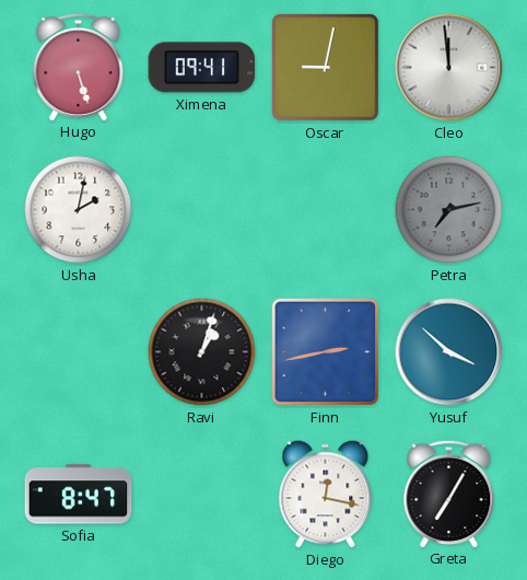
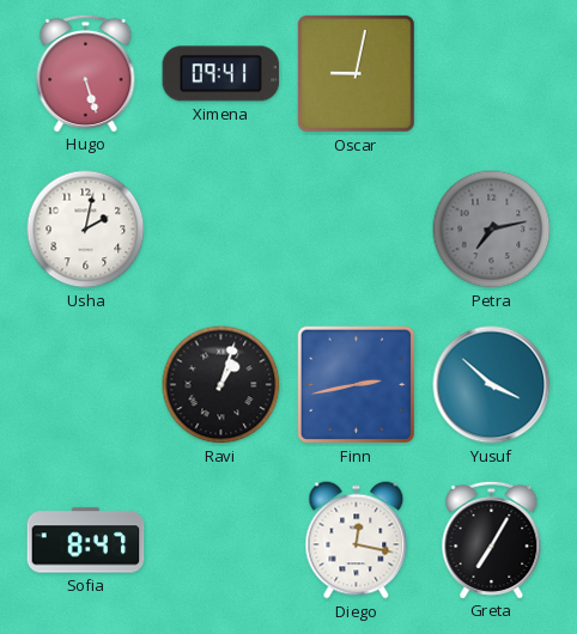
Cleo: 11:59 -> none (449, 68)
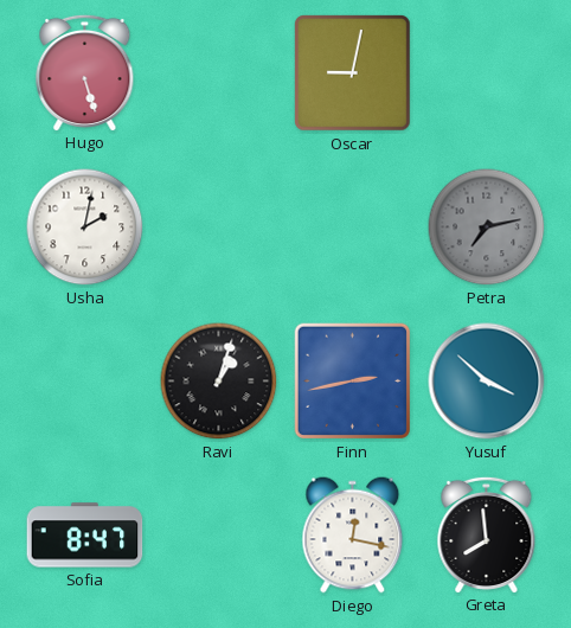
Ximena: 09:41 -> none (221, 74)
Greta: 7:05 -> 7:59 (487, 534)
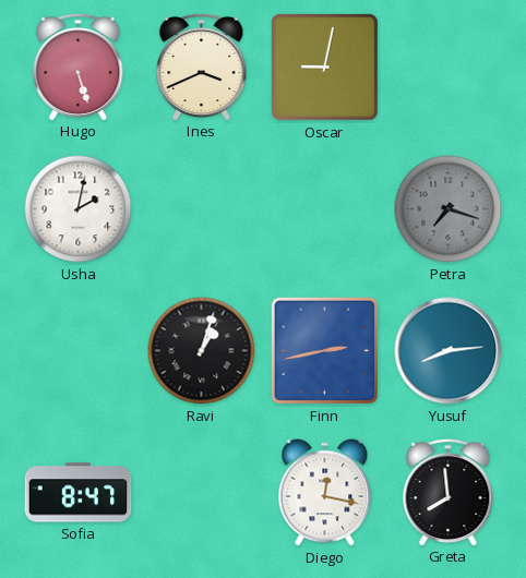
Ines: none -> 3:41 (202, 67)
Petra: 7:13 -> 7:18 (449, 209)
Yusuf: 3:52 -> 8:14 (449, 351)
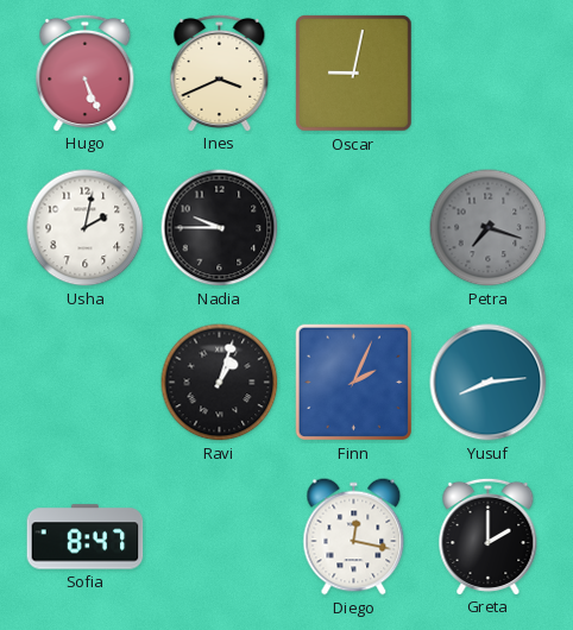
Hugo: 5:27 -> 5:26 (86, 73)
Nadia: none -> 9:45 (220, 228)
Finn: 2:43 -> 2:04 (354, 383)
Greta: 7:59 -> 2:00 (489, 536)
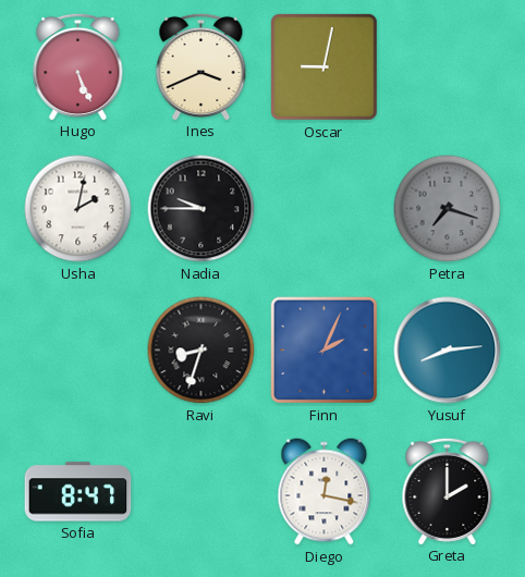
Ravi: 1:03 -> 8:33 (202, 351)
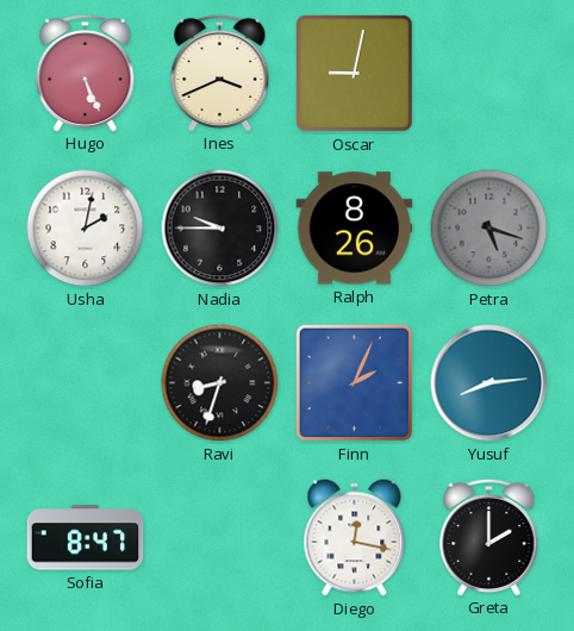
Ralph: none -> 8:26 (355, 229)
Petra: 7:18 -> 5:18 (489, 229)
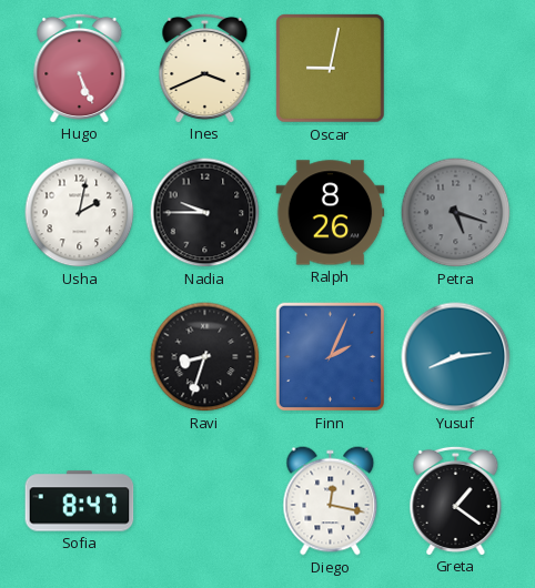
Greta: 2:00 -> 1:21 (456, 500)
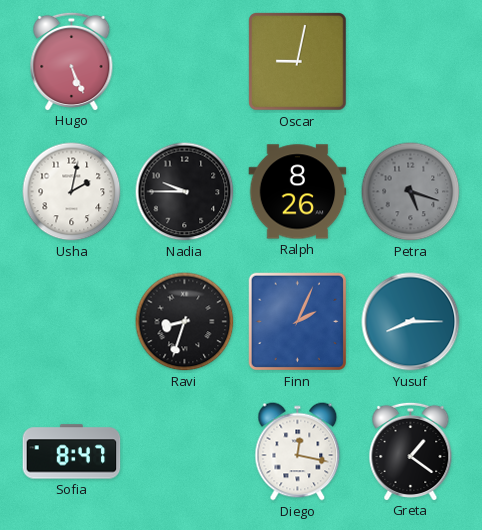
Ines: 3:41 -> none (205, 68)
Yusuf: 8:14 -> 8:15 (411, 322)
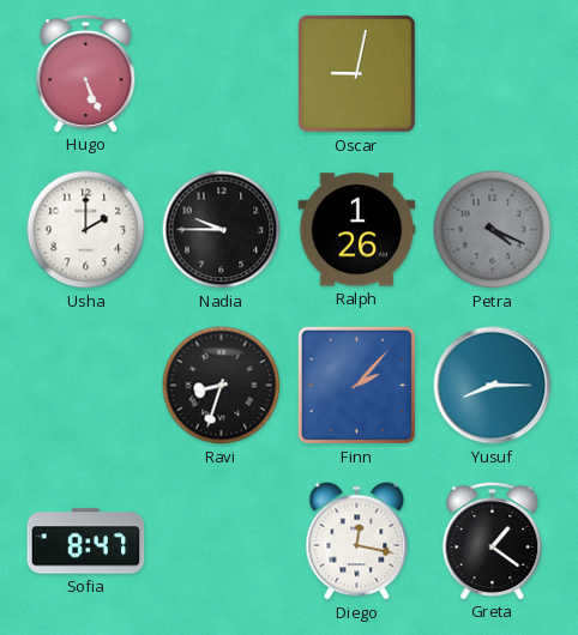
Usha: 2:02 -> 2:00 (86, 230)
Ralph: 8:26 -> 1:26 (357, 230)
Petra: 5:18 -> 4:19 (493, 230)
Finn: 2:04 -> 2:07 (357, 386)
